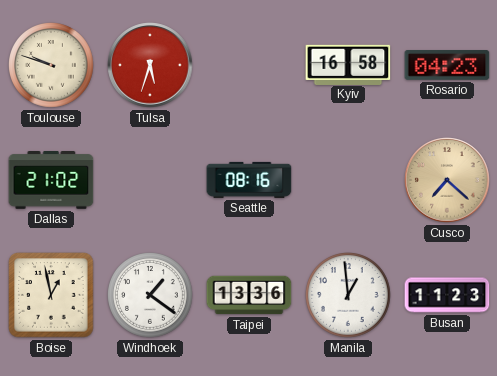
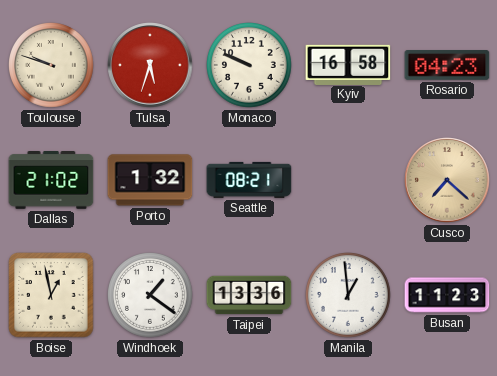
Monaco: none -> 9:49 (250, 66)
Porto: none -> 1:32 (150, 180)
Seattle: 08:16 -> 08:21 (249, 180)
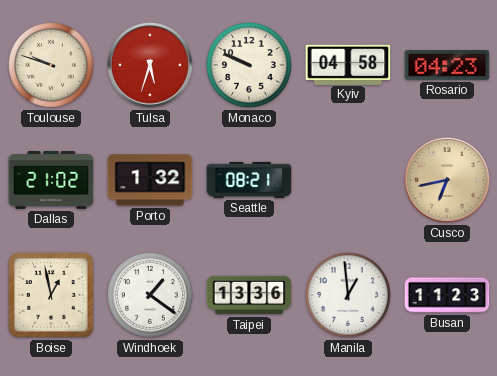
Kyiv: 16:58 -> 04:58 (348, 64)
Cusco: 7:22 -> 6:43 (447, 180)
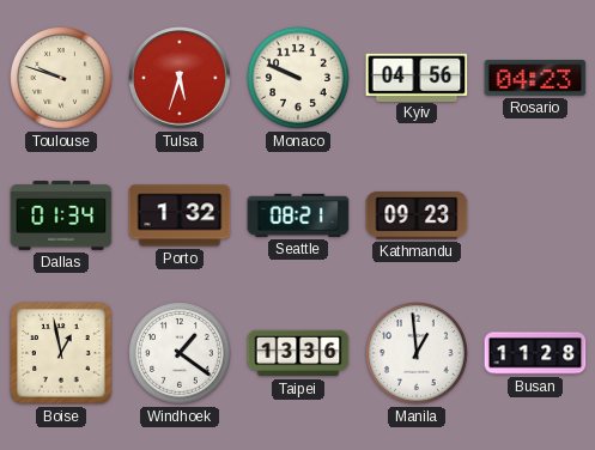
Kyiv: 04:58 -> 04:56 (417, 77)
Dallas: 21:02 -> 01:34 (61, 217)
Kathmandu: none -> 09:23 (417, 217)
Cusco: 6:43 -> none (447, 180)
Busan: 11:23 -> 11:28 (535, 353)
